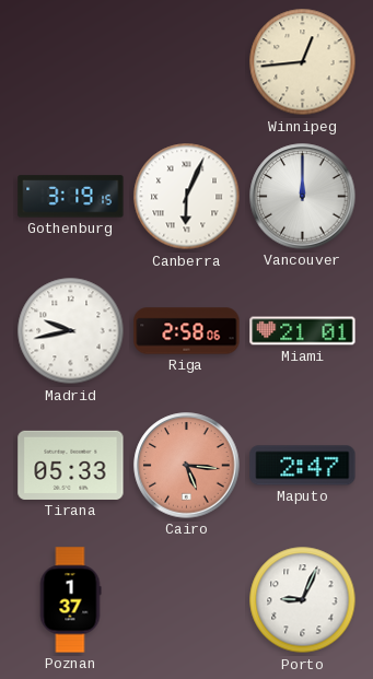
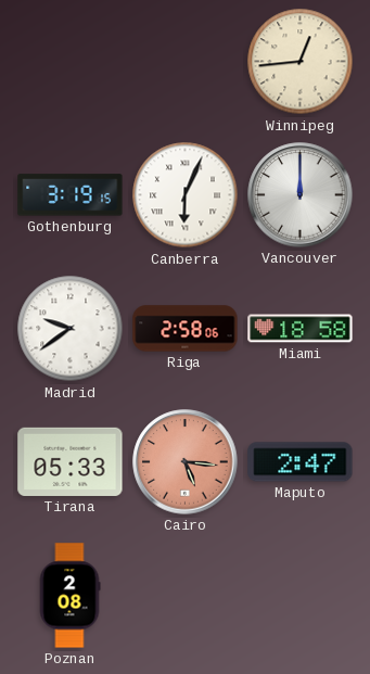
Madrid: 9:43 -> 9:39 (71, 329)
Miami: 21:01 -> 18:58 (301, 329)
Poznan: 1:37 -> 2:08 (69, 596)
Porto: 9:04 -> none (303, 600)
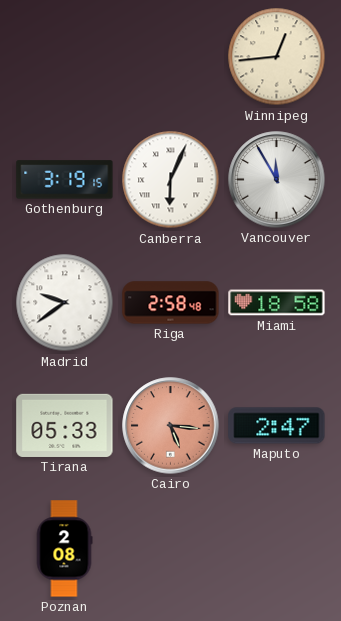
Vancouver: 12:00 -> 11:55 (277, 180)
Riga: 2:58:06 -> 2:58:48 (171, 303)
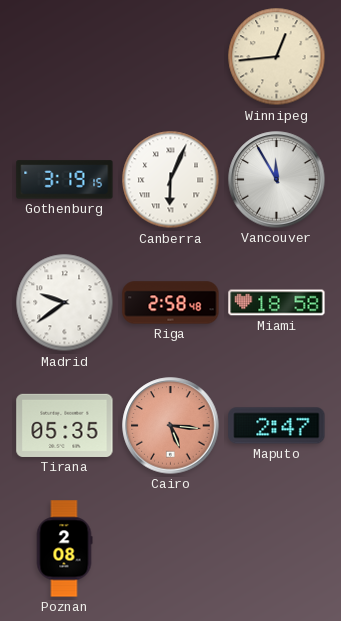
Tirana: 05:33 -> 05:35 (65, 425)
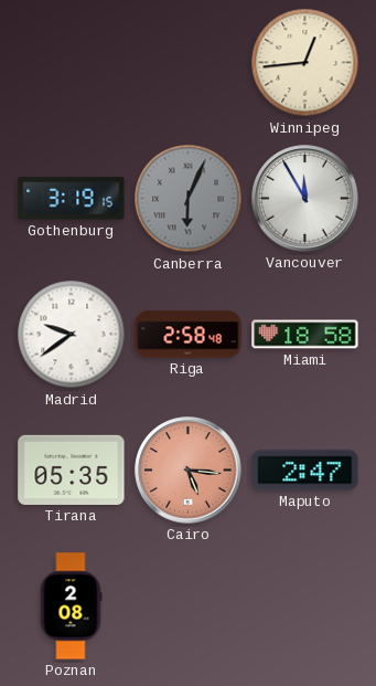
Canberra dial: white -> grey (189, 199)
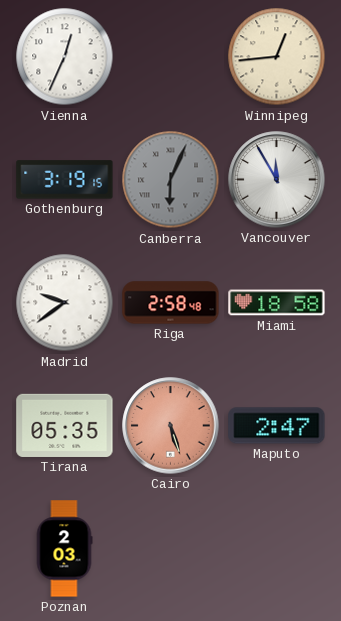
Vienna: none -> 12:34 (65, 57)
Cairo: 5:16 -> 5:27 (171, 426)
Poznan: 2:08 -> 2:03 (64, 549)
